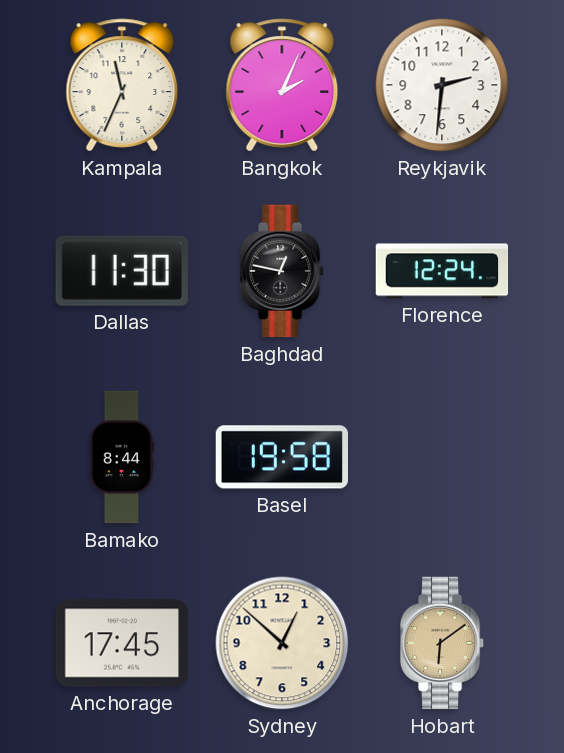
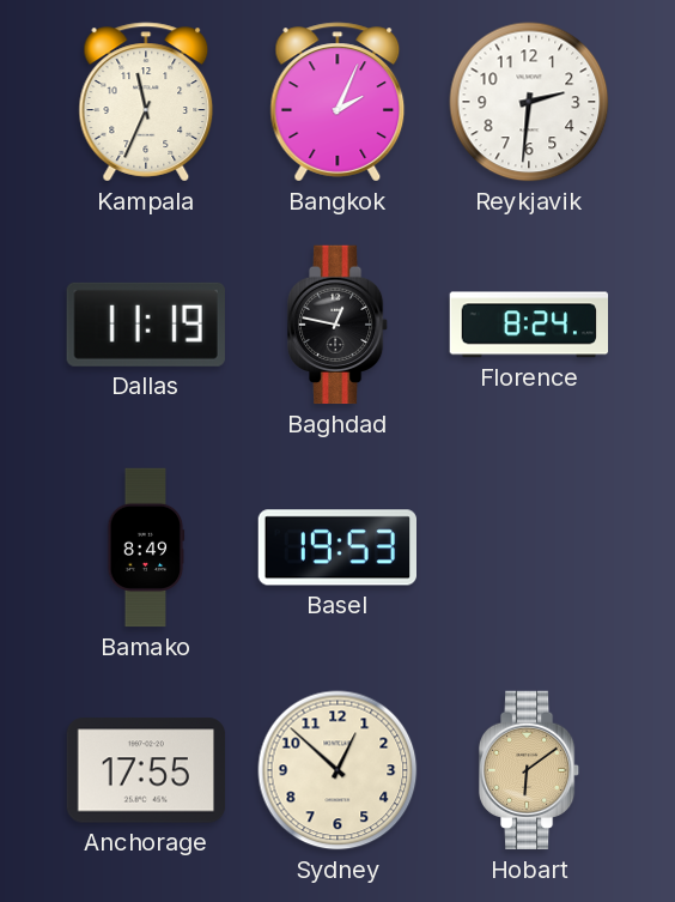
Dallas: 11:30 -> 11:19 (146, 325)
Florence: 12:24 -> 8:24 (529, 325)
Bamako: 8:44 -> 8:49 (146, 547)
Basel: 19:58 -> 19:53 (336, 547)
Anchorage: 17:45 -> 17:55 (146, 770)
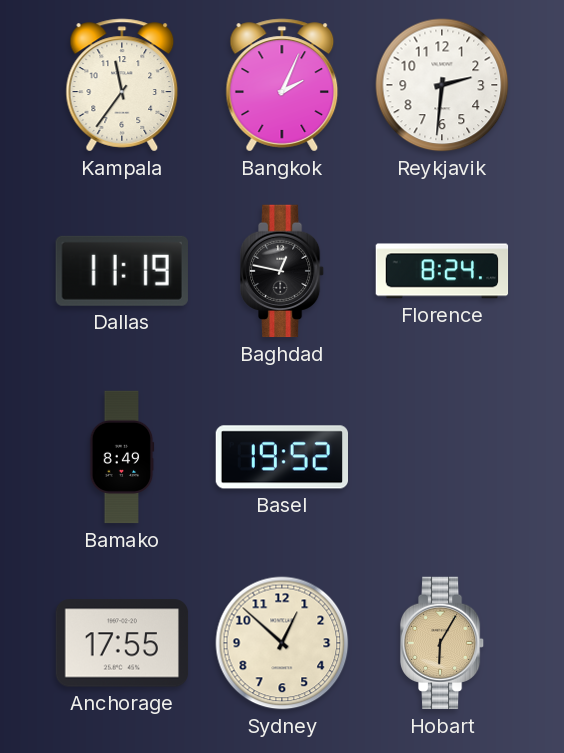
Kampala: 11:34 -> 11:36 (122, 85)
Basel: 19:53 -> 19:52 (281, 457)
Hobart: 6:09 -> 6:05 (442, 643)
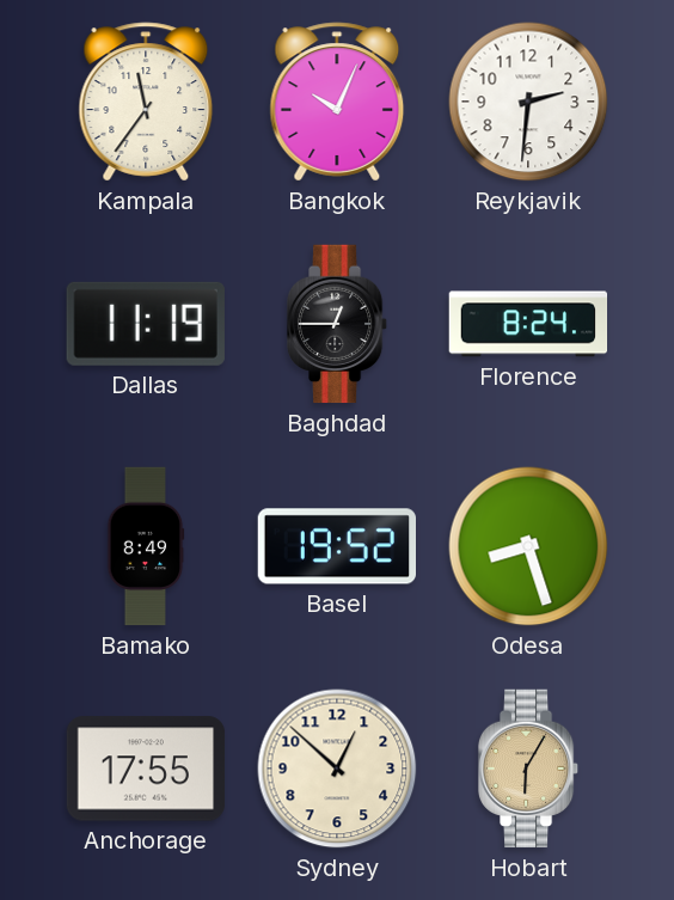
Bangkok: 2:04 -> 10:04 (337, 102)
Baghdad: 12:47 -> 12:45 (337, 324)
Odesa: none -> 8:27 (528, 546)
